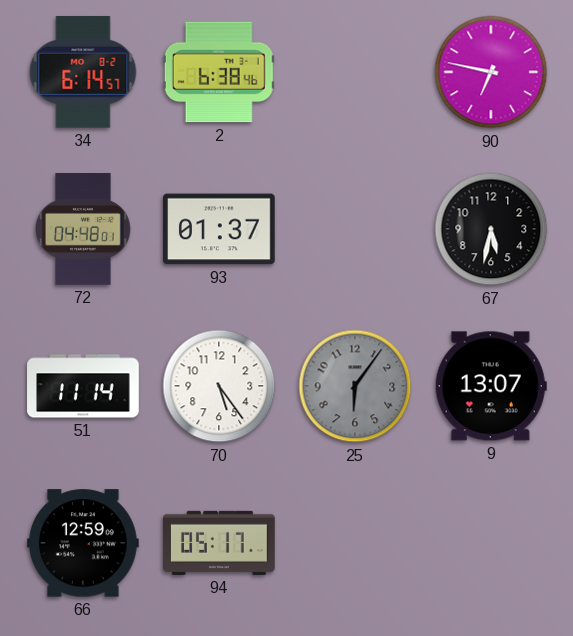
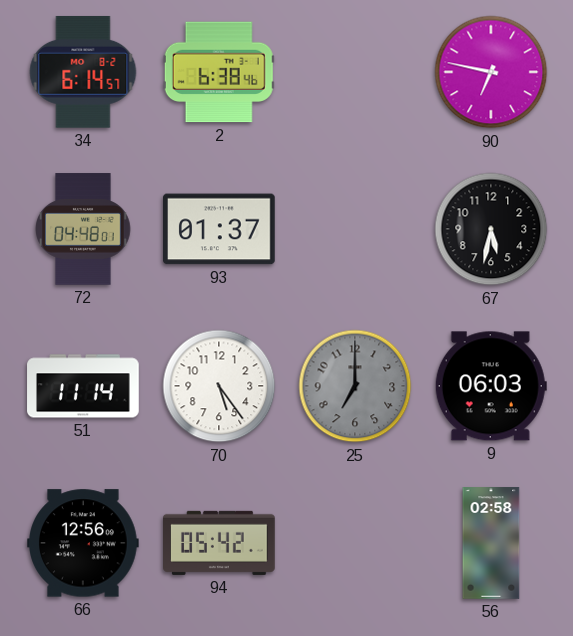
25: 6:06 -> 7:00 (355, 386)
9: 13:07 -> 06:03 (491, 386)
66: 12:59 -> 12:56 (84, 543)
94: 05:17 -> 05:42 (219, 543)
56: none -> 02:58 (491, 543)
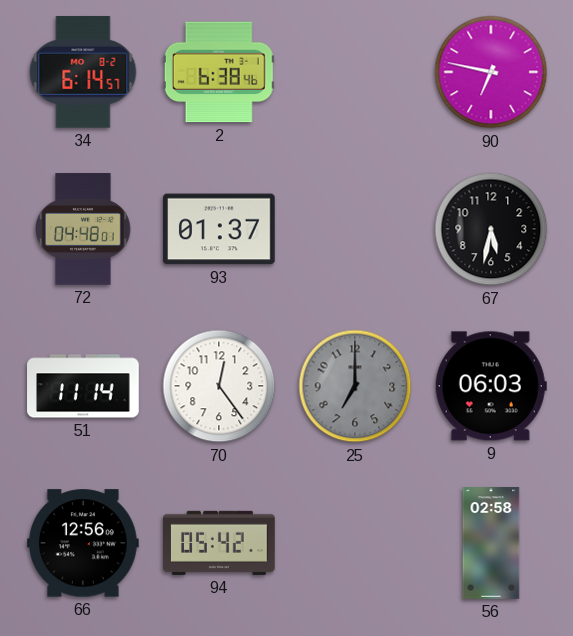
70: 5:24 -> 12:24 (219, 386)
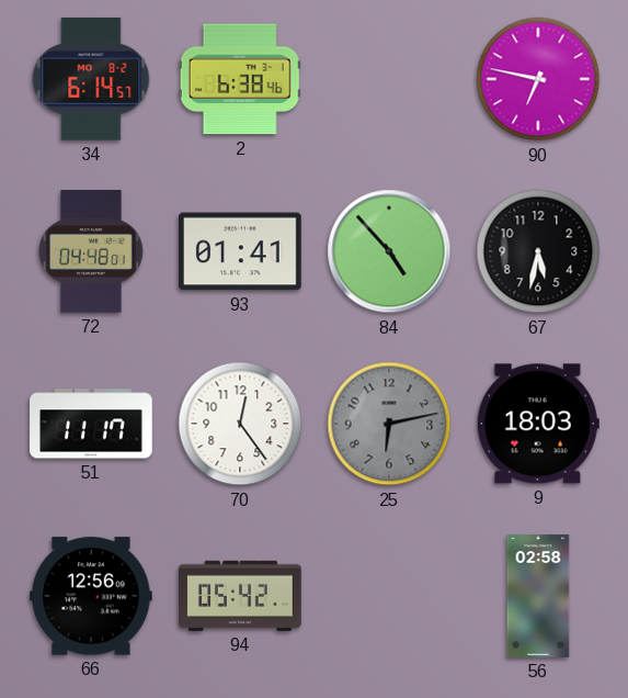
93: 01:37 -> 01:41 (241, 251)
84: none -> 4:53 (389, 251)
51: 11:14 -> 11:17 (91, 424)
25: 7:00 -> 6:13 (389, 424)
9: 06:03 -> 18:03 (538, 424)
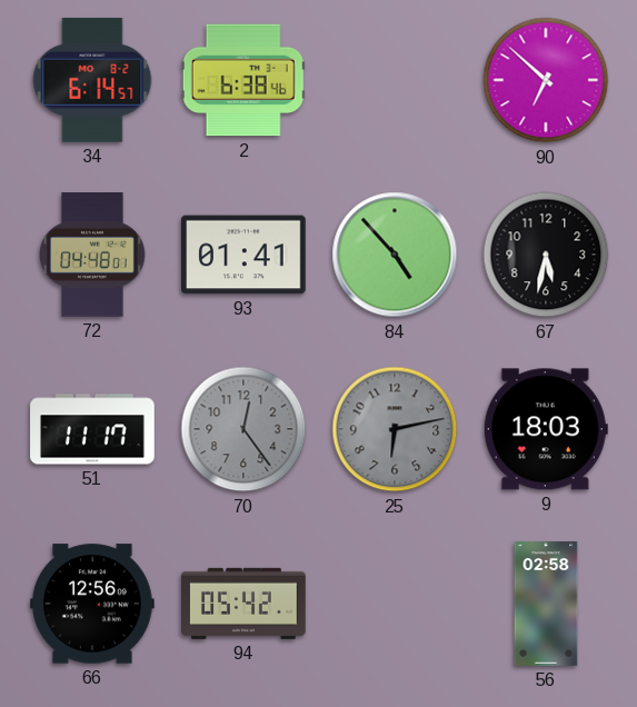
90: 6:47 -> 6:52 (546, 80)
70 dial: white -> grey (243, 429)
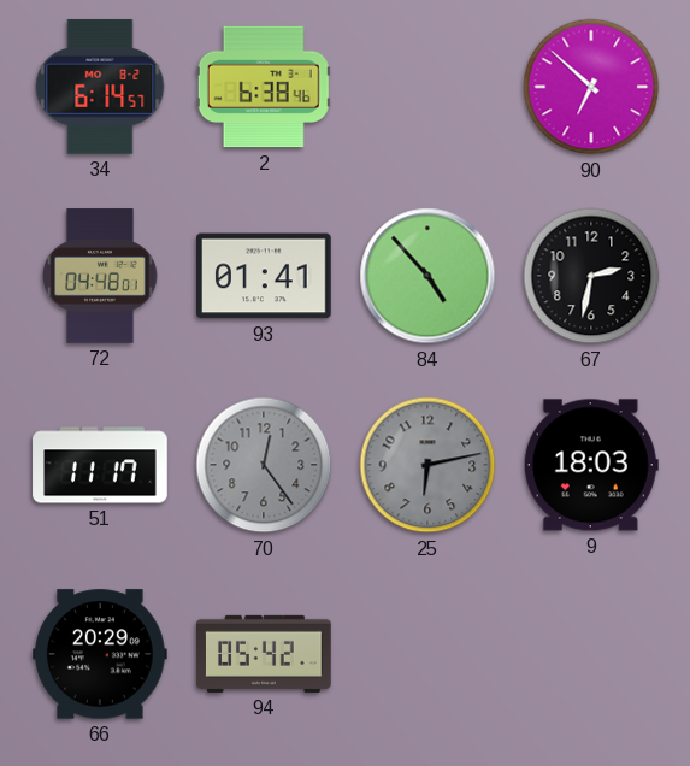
67: 5:32 -> 2:32 (591, 276)
66: 12:56 -> 20:29 (101, 654)
56: 02:58 -> none (546, 604)
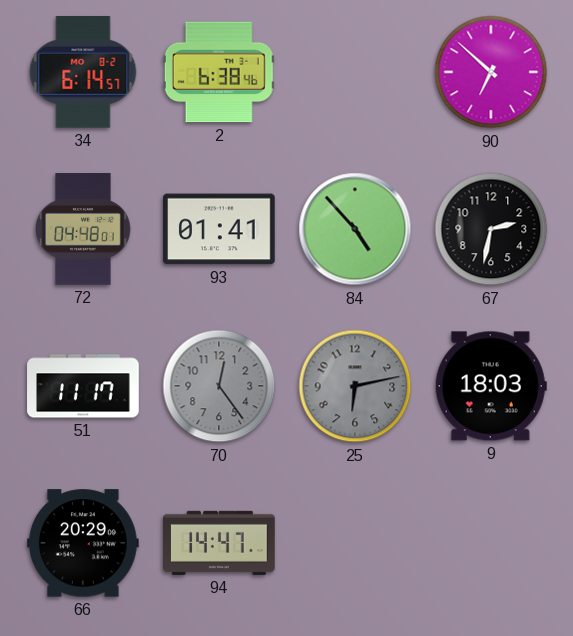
94: 05:42 -> 14:47 (219, 543)
